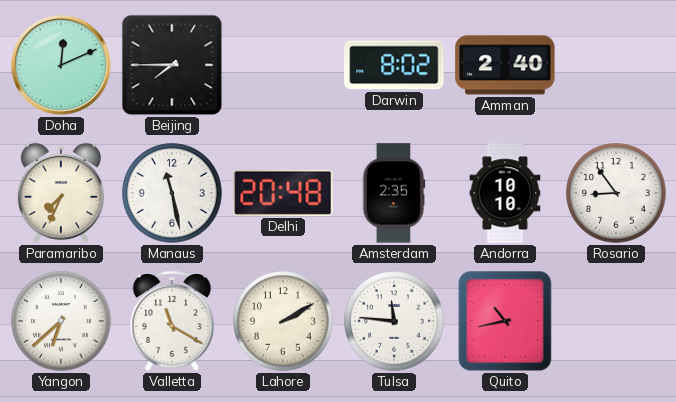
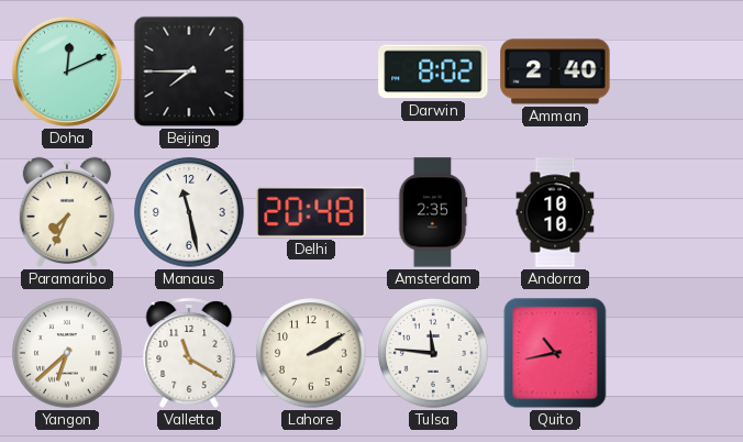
Rosario: 8:54 -> none (616, 193)
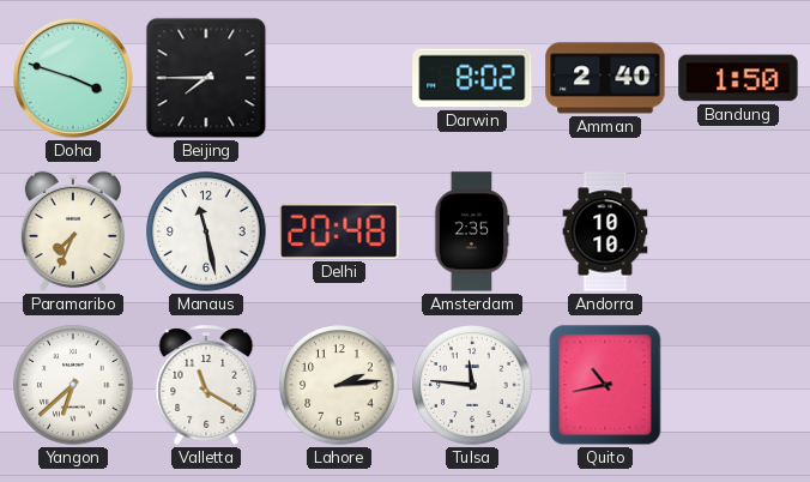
Doha: 12:11 -> 3:48 (73, 78)
Bandung: none -> 1:50 (738, 78)
Lahore: 2:10 -> 2:14 (339, 385)
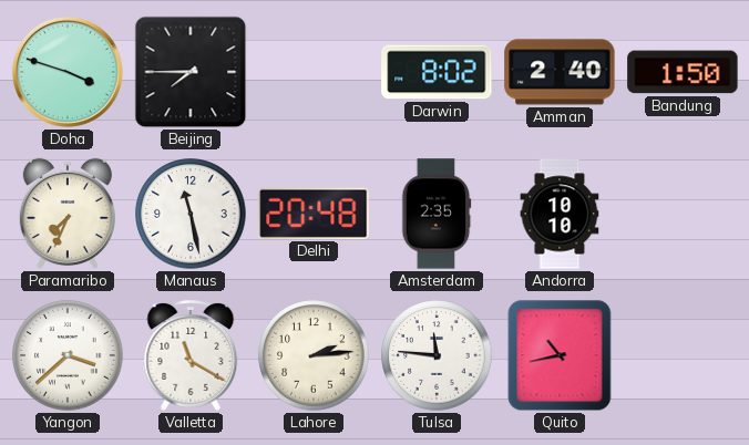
Yangon: 6:38 -> 3:38 (68, 355)
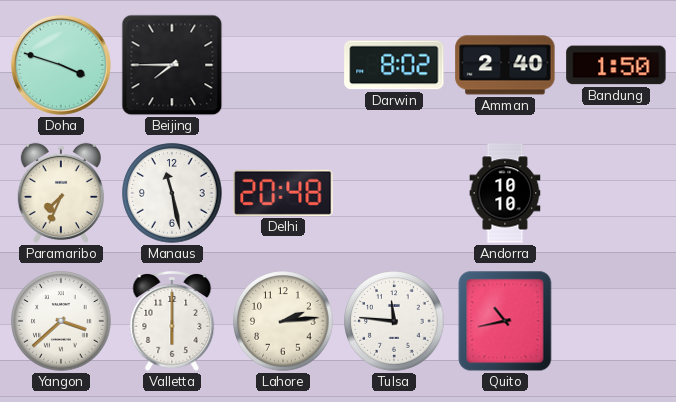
Amsterdam: 2:35 -> none (437, 214)
Valletta: 11:20 -> 6:00 (172, 321)
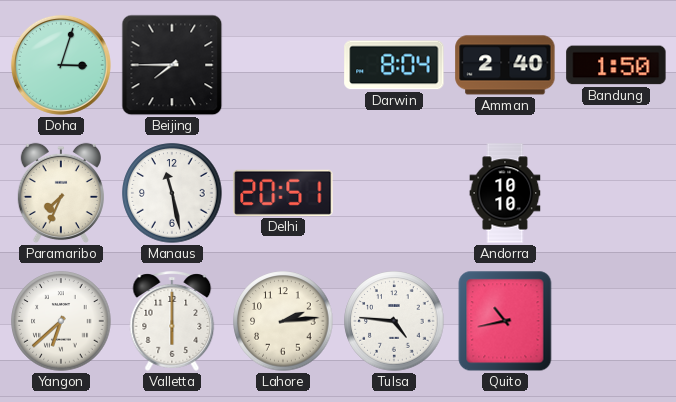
Doha: 3:48 -> 3:03 (61, 65)
Darwin: 8:02 -> 8:04 (394, 65)
Delhi: 20:48 -> 20:51 (283, 193)
Yangon: 3:38 -> 6:38 (61, 321)
Tulsa: 11:46 -> 4:46 (394, 321)
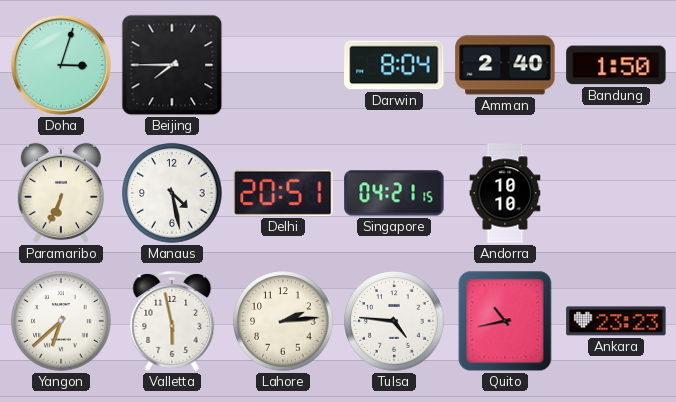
Paramaribo: 7:34 -> 6:34 (61, 193)
Manaus: 11:28 -> 4:28 (172, 193)
Singapore: none -> 04:21 (394, 193)
Valletta: 6:00 -> 5:58 (172, 321)
Ankara: none -> 23:23 (616, 321)
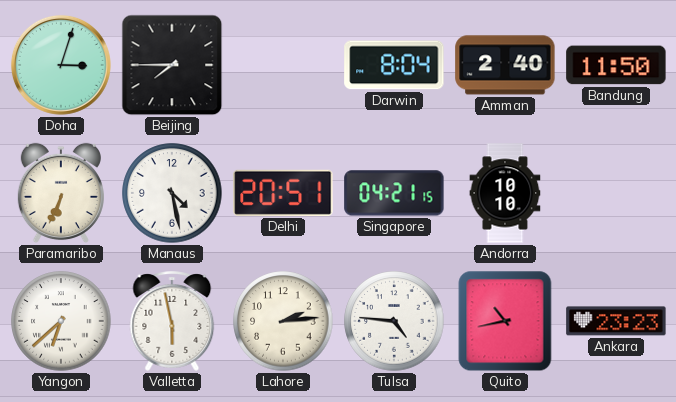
Bandung: 1:50 -> 11:50 (616, 65)
